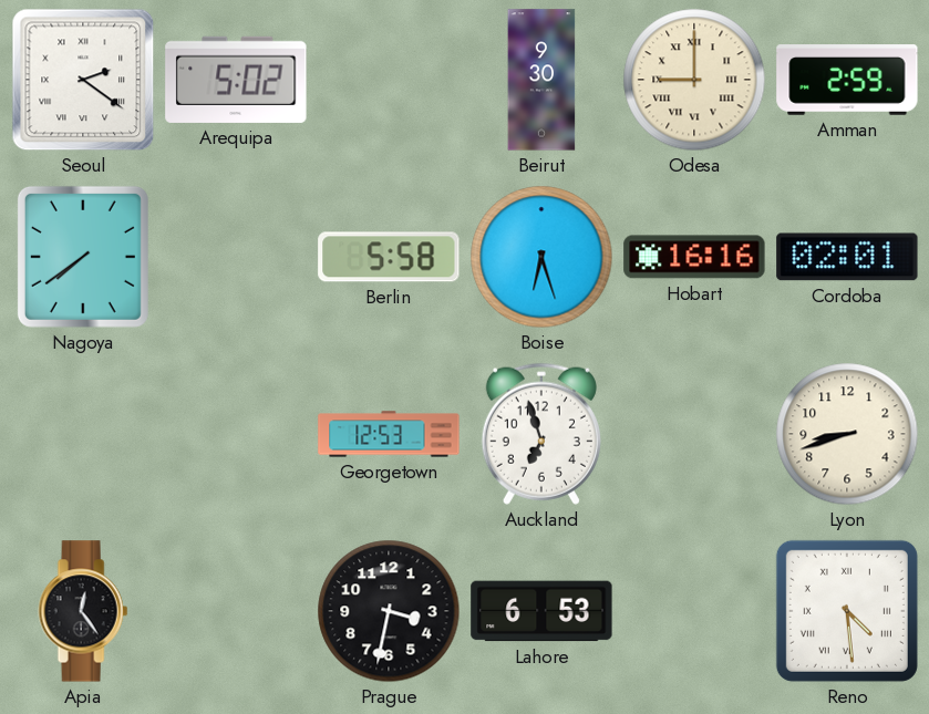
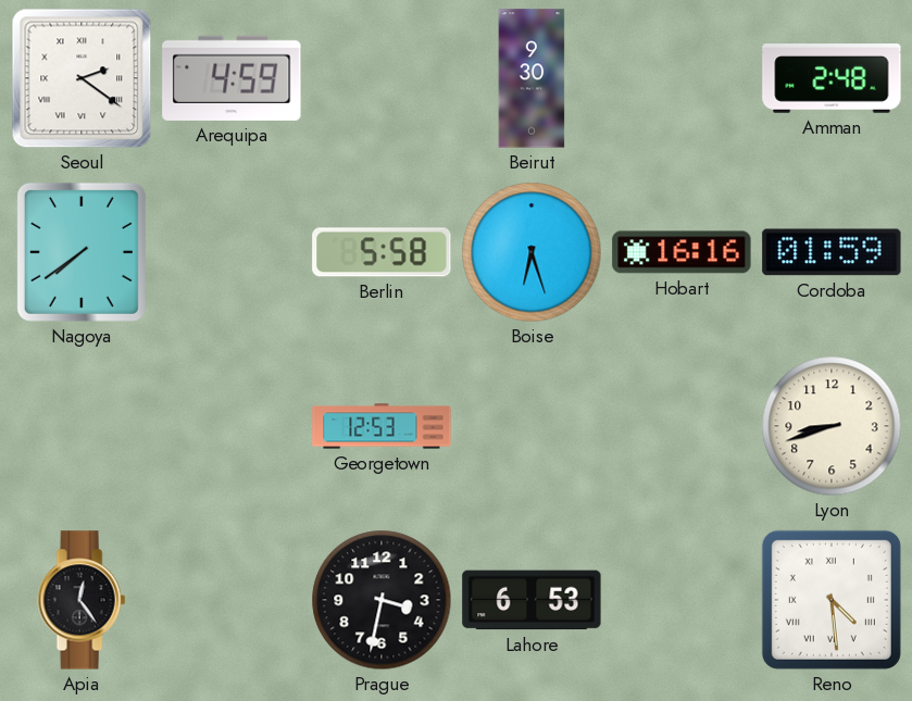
Arequipa: 5:02 -> 4:59 (232, 78)
Odesa: 9:00 -> none (694, 80)
Amman: 2:59 -> 2:48 (832, 78)
Cordoba: 02:01 -> 01:59 (832, 252)
Auckland: 6:57 -> none (541, 434)
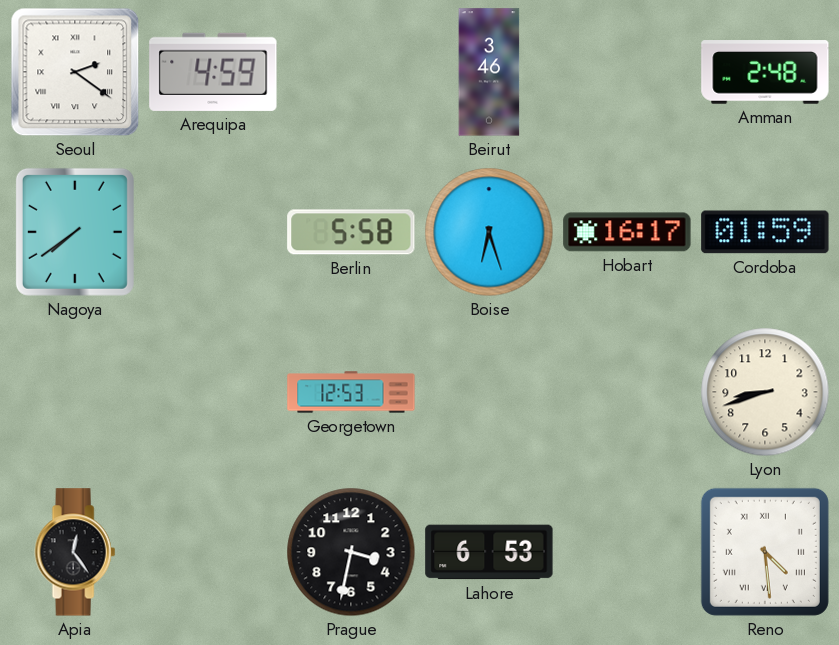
Beirut: 9:30 -> 3:46 (489, 72)
Hobart: 16:16 -> 16:17 (627, 232)
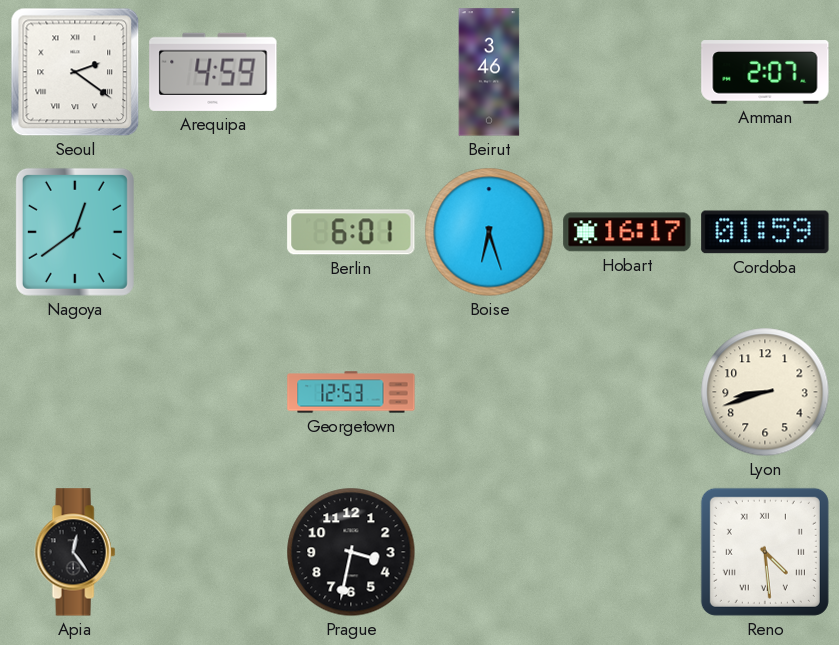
Amman: 2:48 -> 2:07 (765, 72)
Nagoya: 7:39 -> 12:39 (75, 232)
Berlin: 5:58 -> 6:01 (351, 232)
Lahore: 6:53 -> none (489, 552)
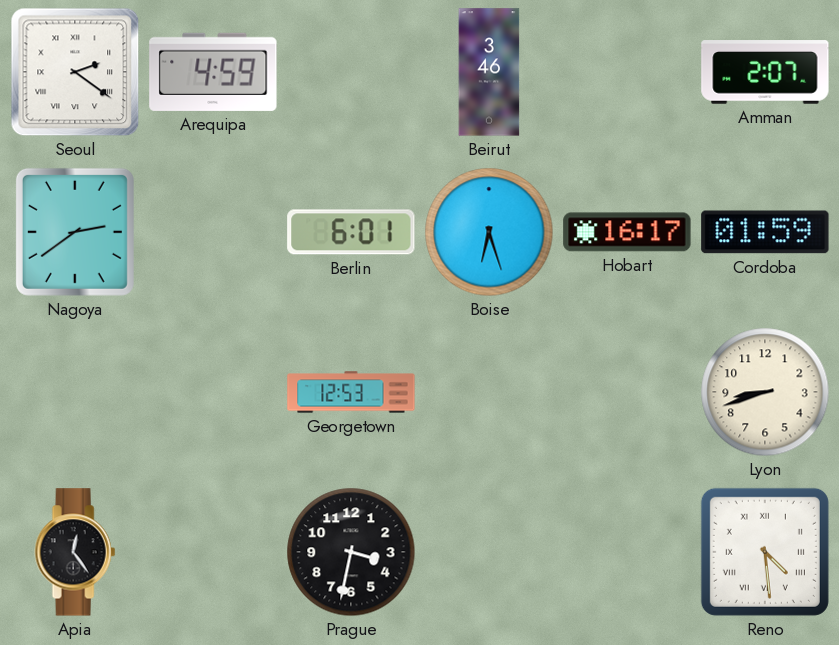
Nagoya: 12:39 -> 2:39 (75, 232)
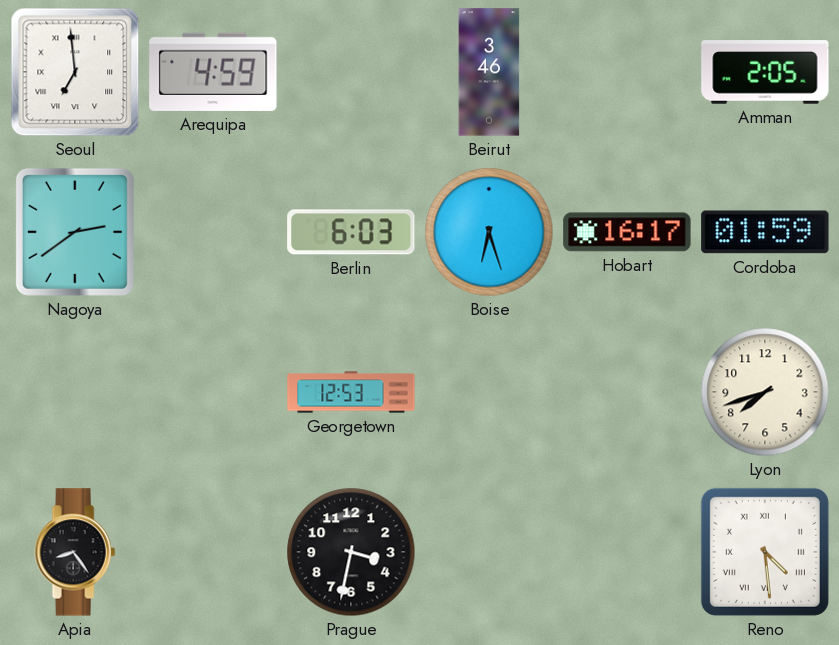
Seoul: 2:21 -> 6:59 (75, 72)
Amman: 2:07 -> 2:05 (765, 72)
Berlin: 6:01 -> 6:03 (351, 232)
Lyon: 8:42 -> 7:42 (765, 392)
Apia: 12:24 -> 8:24 (75, 552)
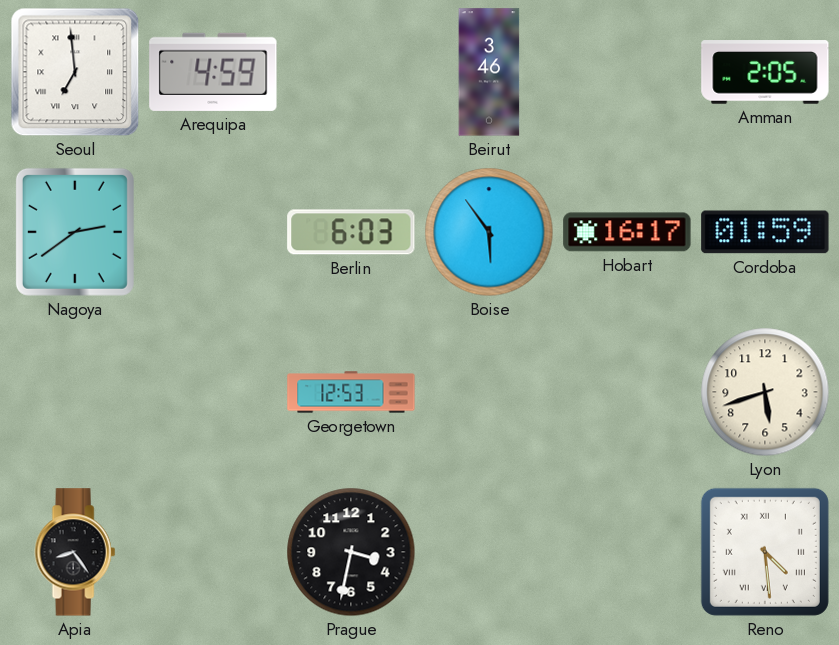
Boise: 6:27 -> 5:54 (489, 232)
Lyon: 7:42 -> 5:42 (765, 392)
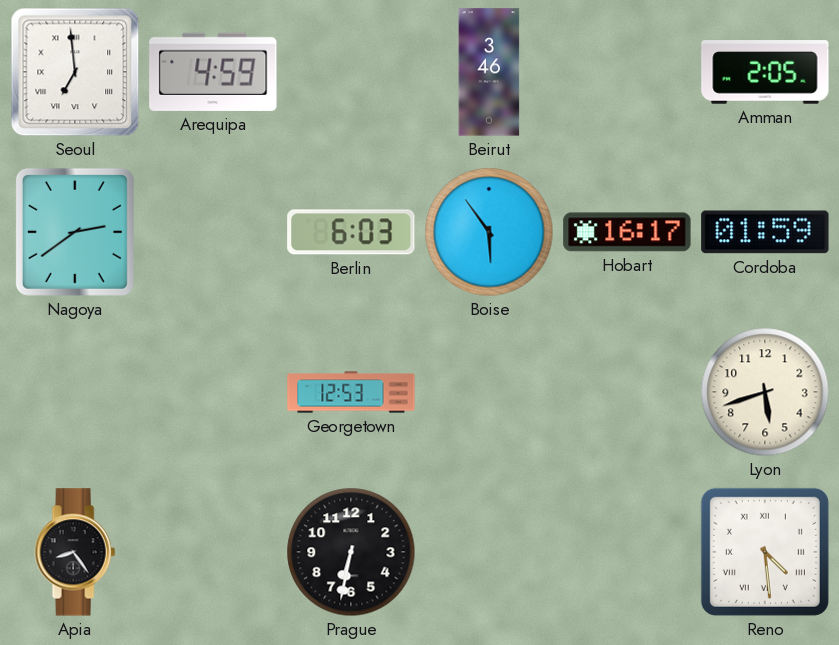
Prague: 3:32 -> 6:32 (351, 552)
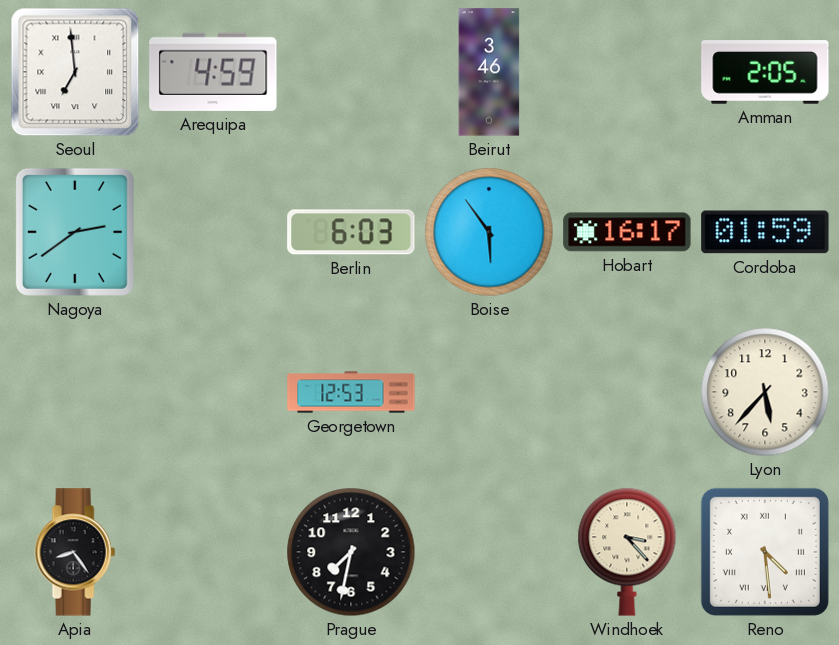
Lyon: 5:42 -> 5:37 (765, 392)
Prague: 6:32 -> 7:32 (351, 552)
Windhoek: none -> 3:23 (627, 552)
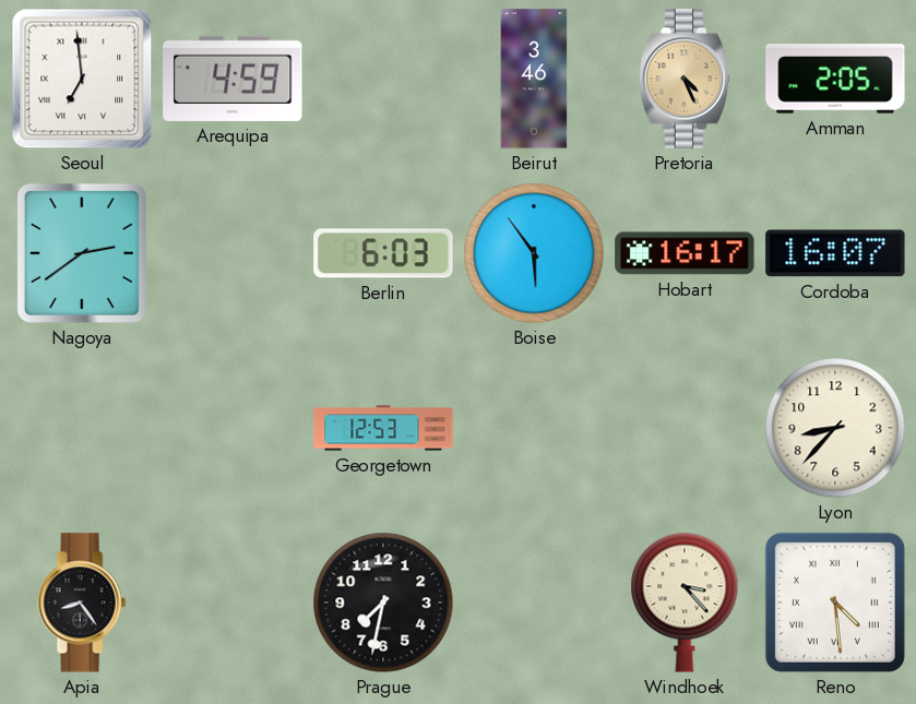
Pretoria: none -> 4:26 (683, 79)
Cordoba: 01:59 -> 16:07 (835, 253)
Lyon: 5:37 -> 8:37 (835, 428)
